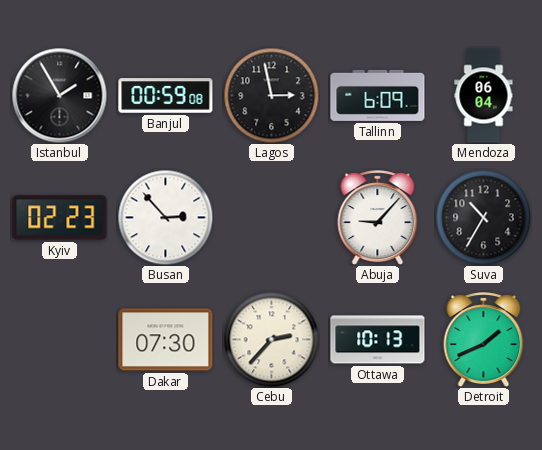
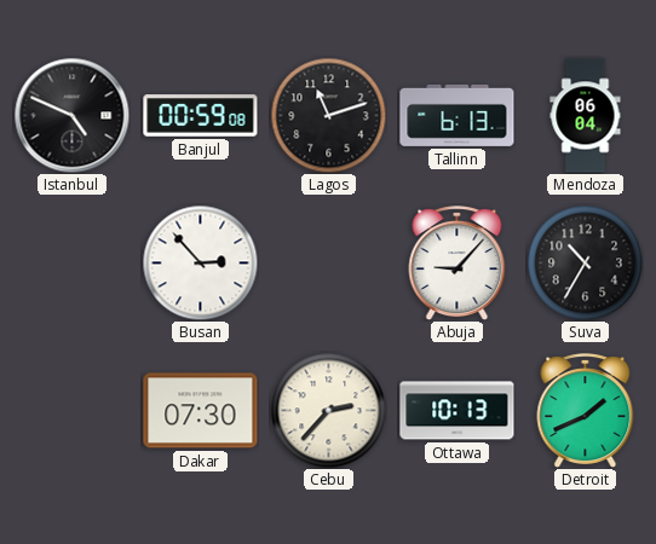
Istanbul: 1:55 -> 4:49 (71, 115)
Lagos: 2:58 -> 11:12 (328, 115)
Tallinn: 6:09 -> 6:13 (458, 115)
Kyiv: 02:23 -> none (60, 218)
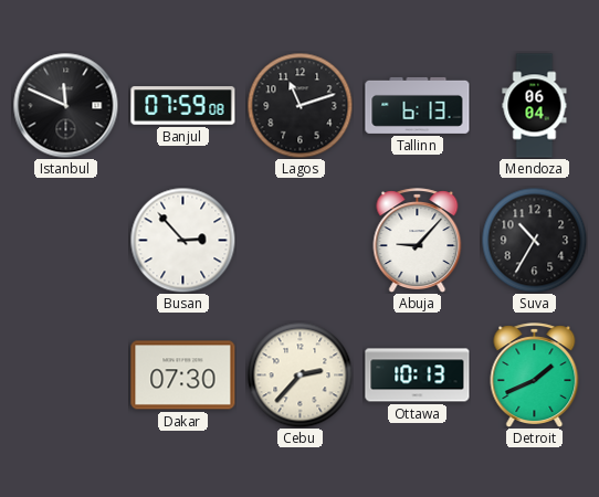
Istanbul: 4:49 -> 11:49 (65, 105)
Banjul: 00:59 -> 07:59 (183, 106)
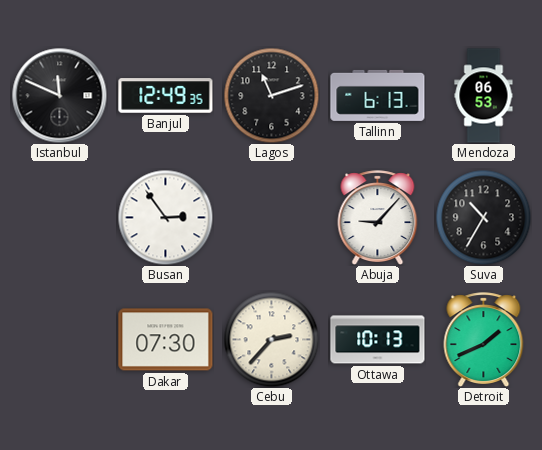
Banjul: 07:59 -> 12:49 (166, 96)
Mendoza: 06:04 -> 06:53 (484, 96)
Busan: 2:53 -> 2:54 (165, 217)
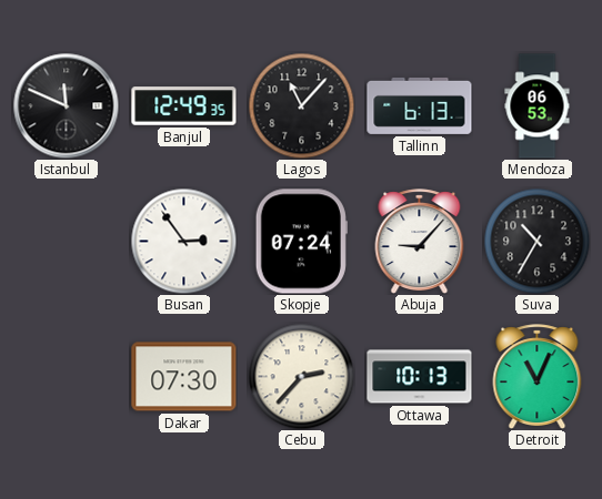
Lagos: 11:12 -> 11:07 (301, 105)
Skopje: none -> 07:24 (301, 242)
Detroit: 1:41 -> 11:04 (538, 376)
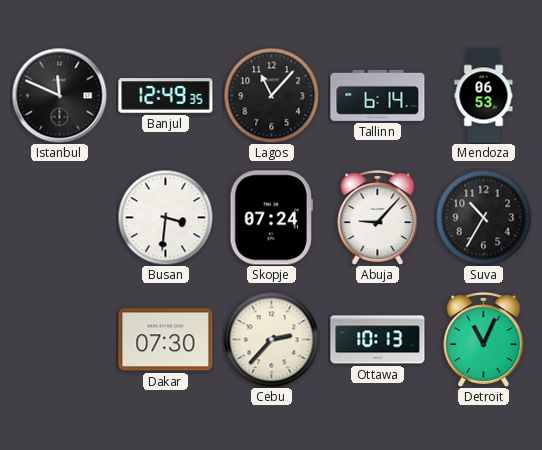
Tallinn: 6:13 -> 6:14 (378, 95)
Busan: 2:54 -> 3:31 (165, 217)
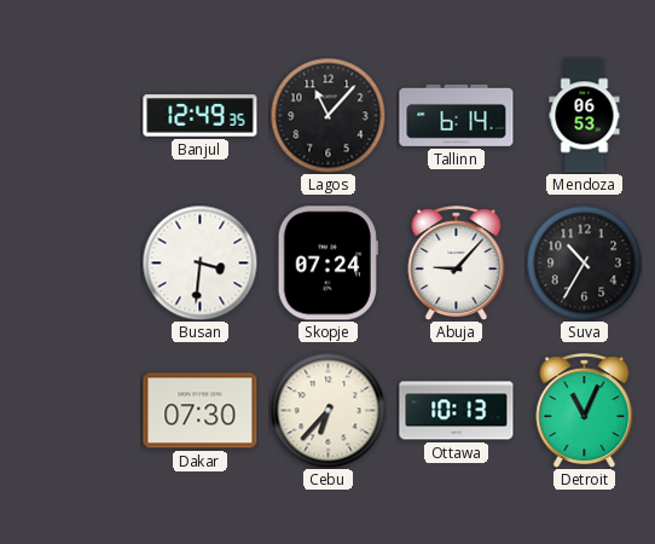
Istanbul: 11:49 -> none (59, 95)
Cebu: 2:37 -> 6:37 (327, 410)
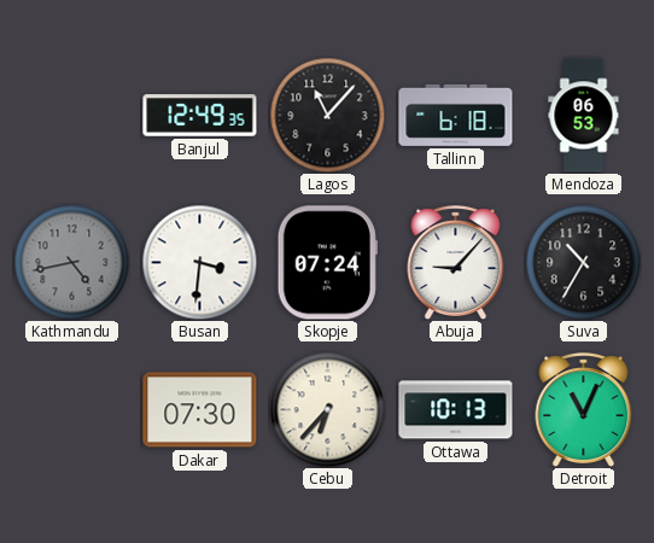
Tallinn: 6:14 -> 6:18 (456, 115)
Kathmandu: none -> 4:43 (71, 262)
